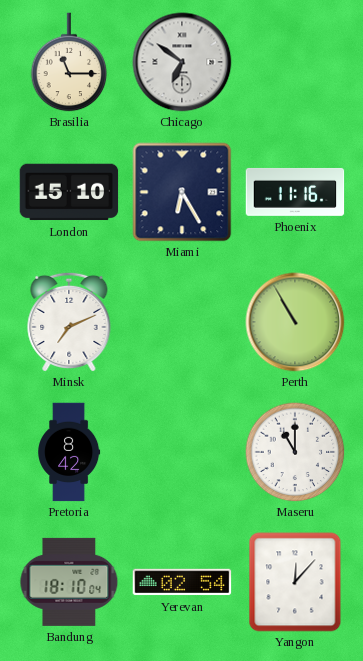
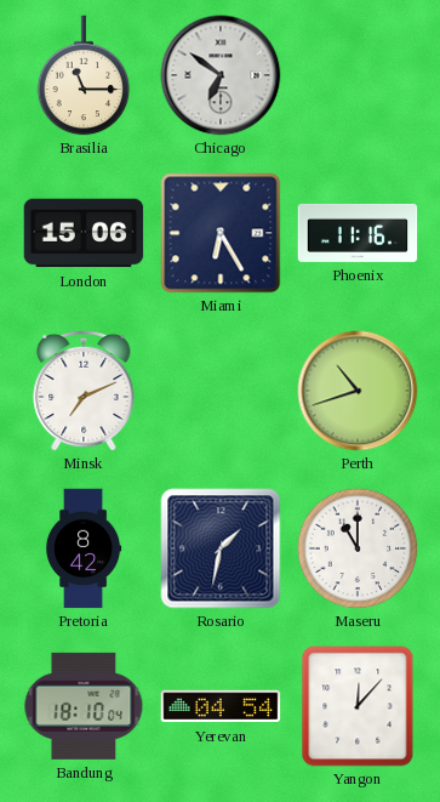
London: 15:10 -> 15:06 (84, 233)
Perth: 10:55 -> 10:42 (358, 391)
Rosario: none -> 1:32 (221, 548)
Yerevan: 02:54 -> 04:54 (221, 706)
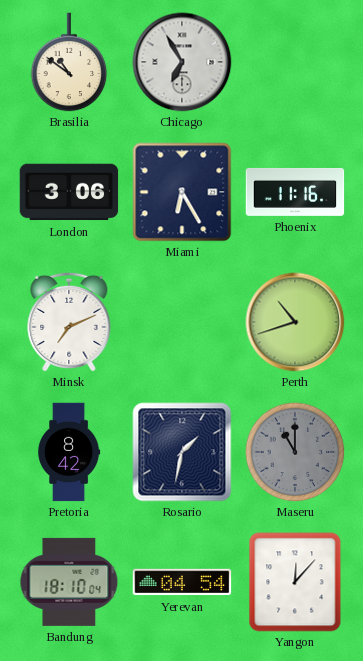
Brasilia: 11:15 -> 10:51 (69, 62)
Chicago: 6:51 -> 6:55 (182, 62)
London: 15:06 -> 3:06 (69, 192)
Maseru dial: white -> grey (295, 452)
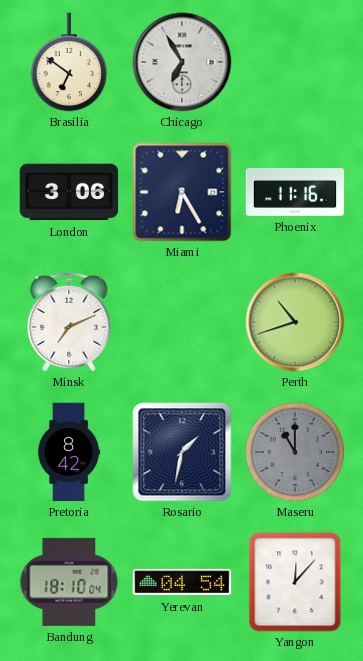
Brasilia: 10:51 -> 6:51 (69, 62)
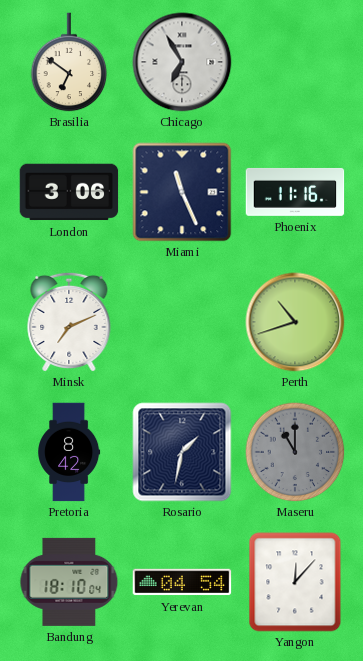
Miami: 6:25 -> 11:26 (182, 192)
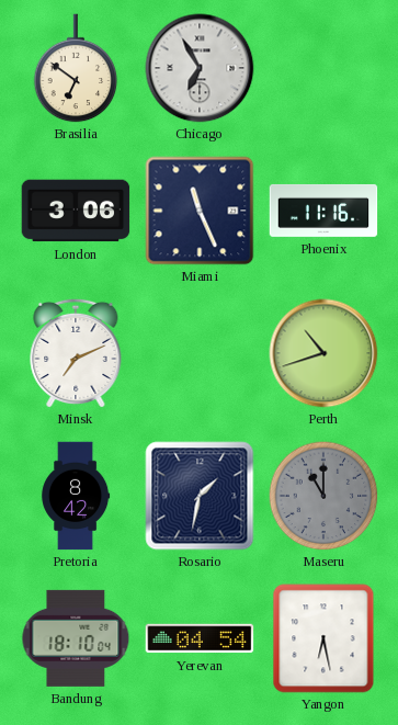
Yangon: 12:07 -> 6:28 (323, 638)
